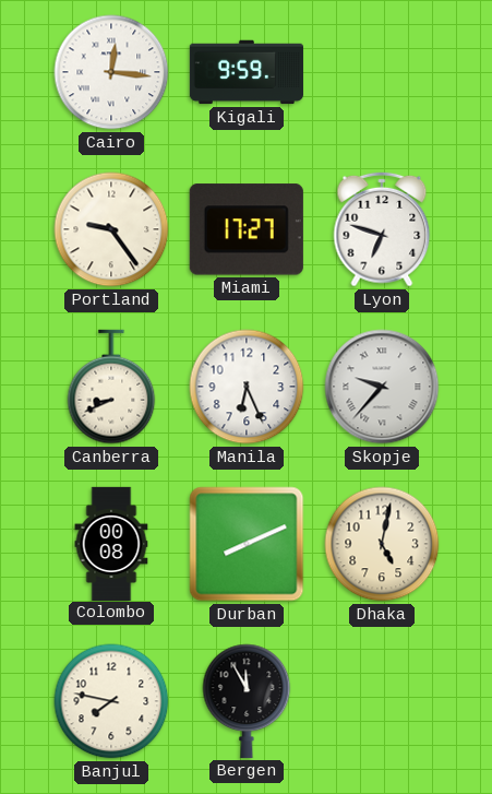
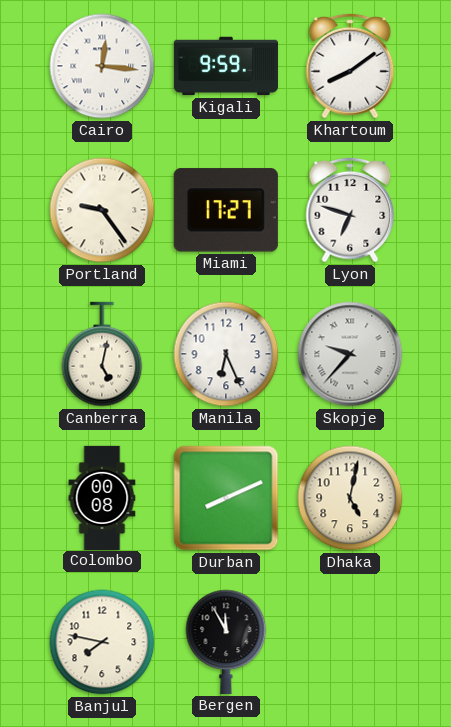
Khartoum: none -> 8:09 (350, 66)
Canberra: 8:41 -> 5:02 (102, 354)
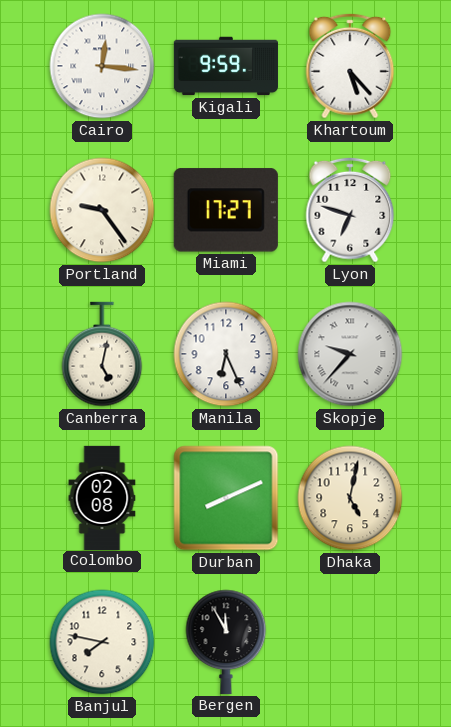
Khartoum: 8:09 -> 5:23 (350, 66)
Colombo: 00:08 -> 02:08 (102, 497)
